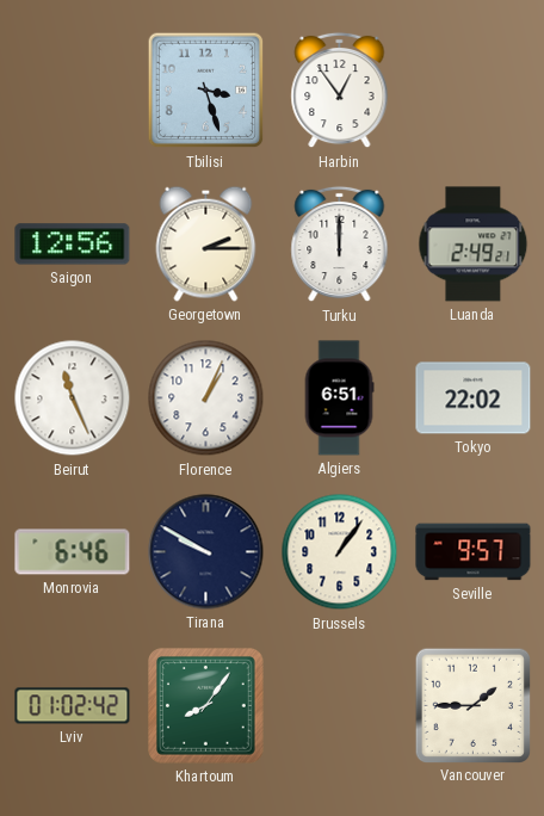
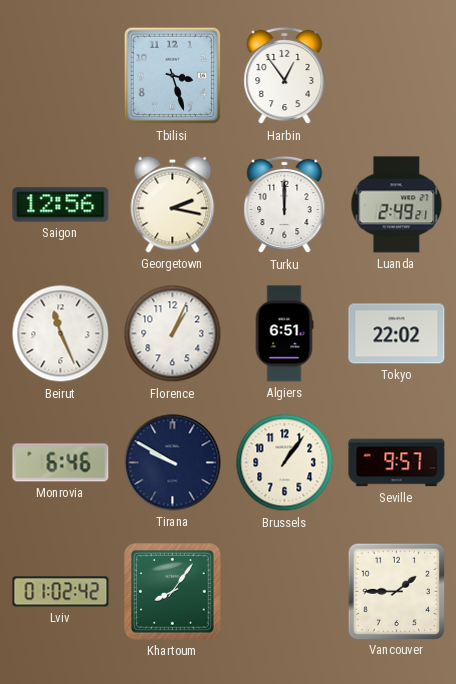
Georgetown: 2:15 -> 2:17 (173, 204)
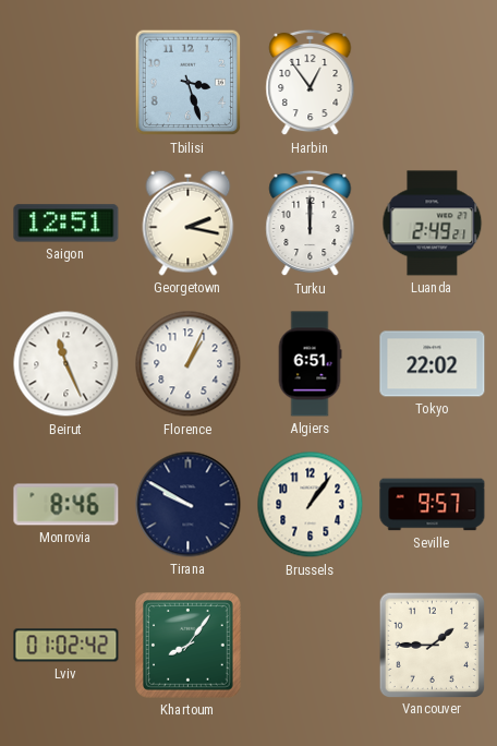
Saigon: 12:56 -> 12:51 (66, 224)
Monrovia: 6:46 -> 8:46 (66, 505)
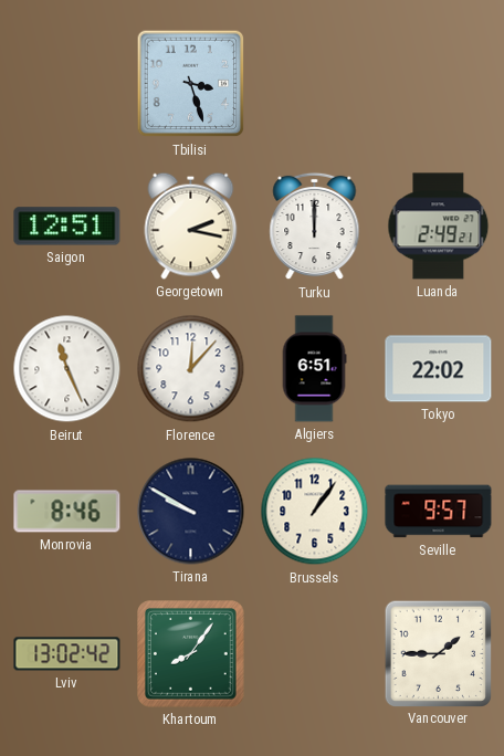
Harbin: 12:54 -> none (311, 83)
Florence: 1:04 -> 12:07 (191, 369)
Lviv: 01:02 -> 13:02 (67, 654)
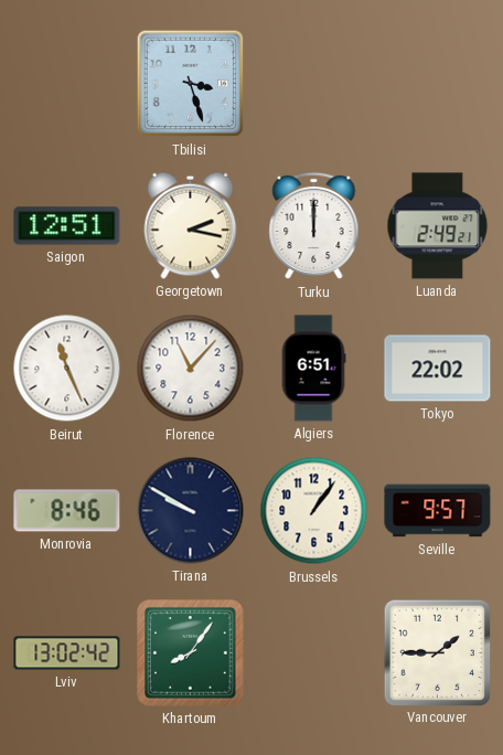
Florence: 12:07 -> 11:07 (191, 369)
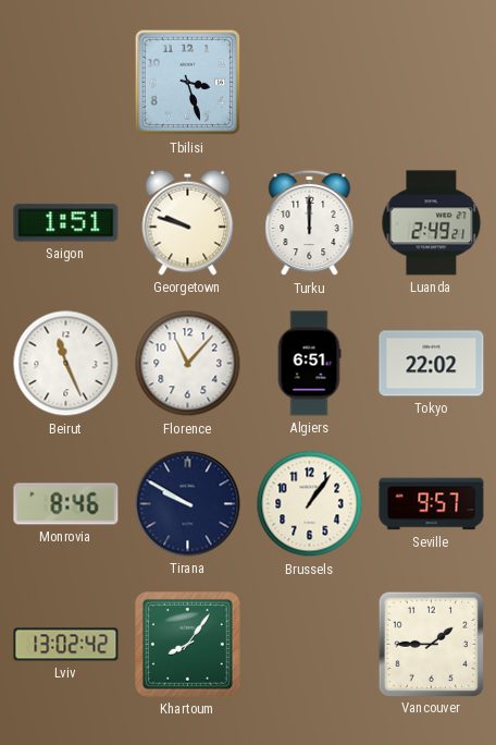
Saigon: 12:51 -> 1:51 (66, 223)
Georgetown: 2:17 -> 9:48 (188, 222)
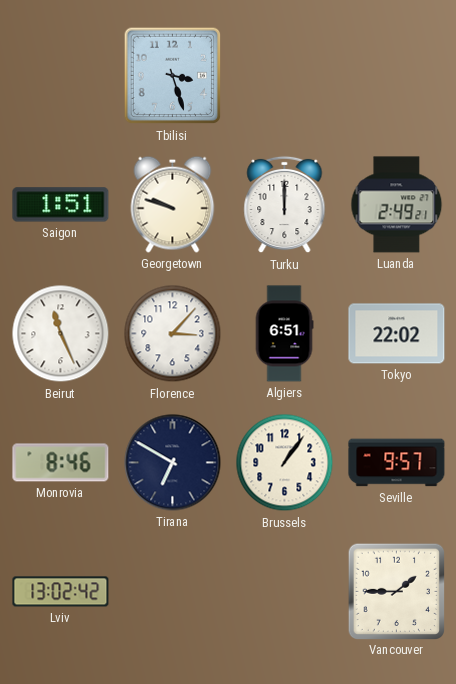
Florence: 11:07 -> 3:07 (173, 334)
Tirana: 9:50 -> 6:50 (173, 463)
Khartoum: 8:06 -> none (188, 645)
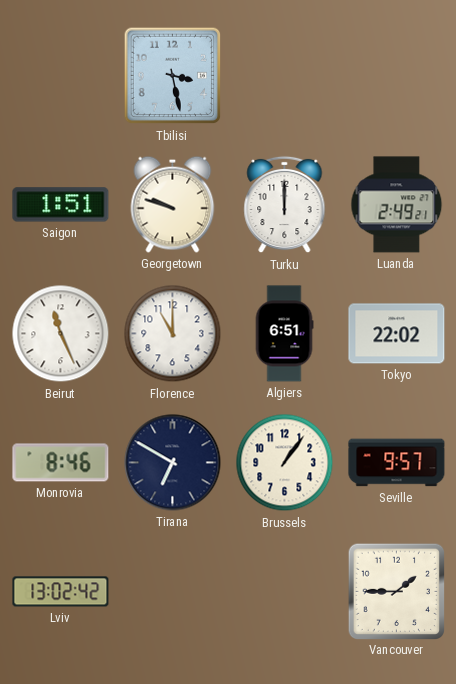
Tbilisi: 3:27 -> 3:28 (173, 76)
Florence: 3:07 -> 11:00 (173, 334)
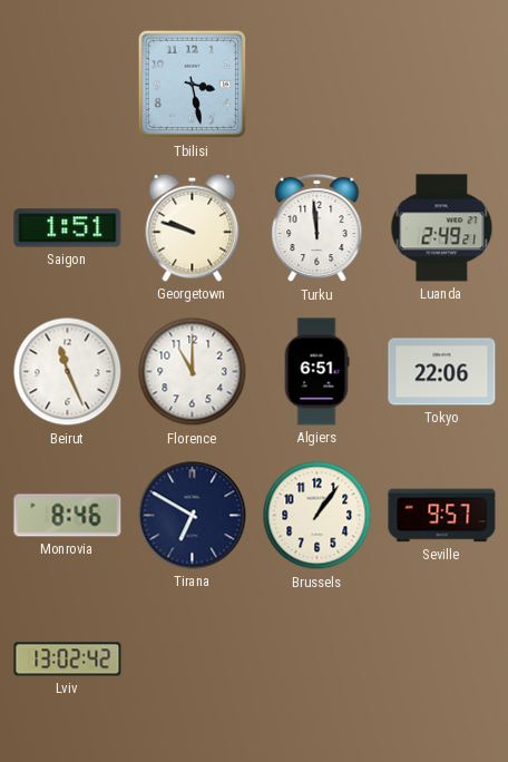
Turku: 12:00 -> 11:59 (317, 228)
Tokyo: 22:02 -> 22:06 (442, 372)
Vancouver: 1:45 -> none (396, 591)
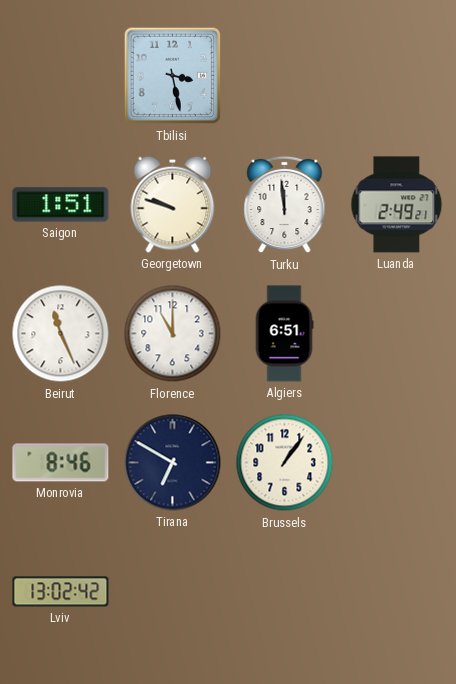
Tokyo: 22:06 -> none (442, 372)
Seville: 9:57 -> none (442, 516)
